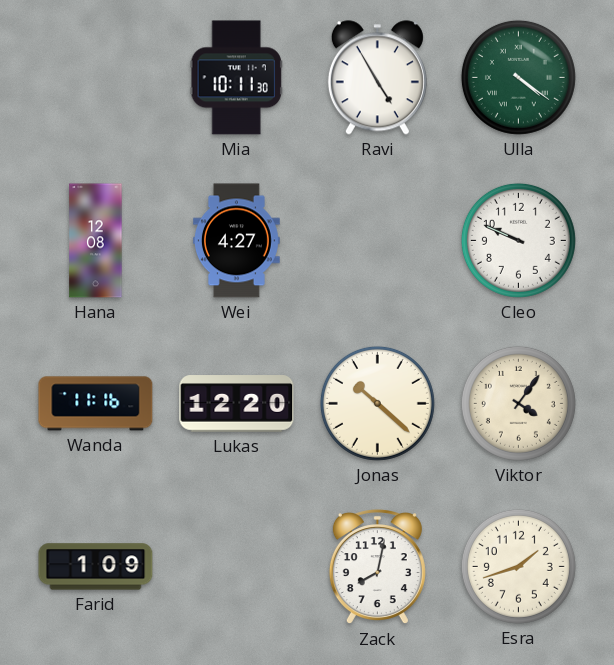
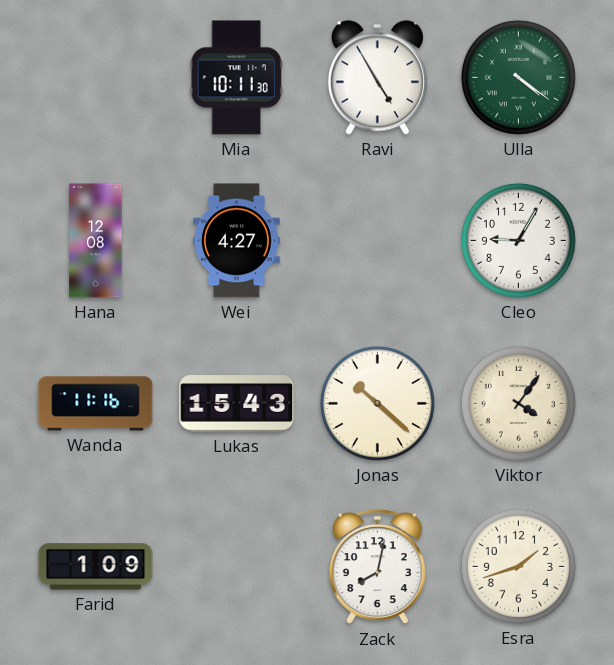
Cleo: 9:49 -> 9:05 (518, 240)
Lukas: 12:20 -> 15:43 (237, 404)
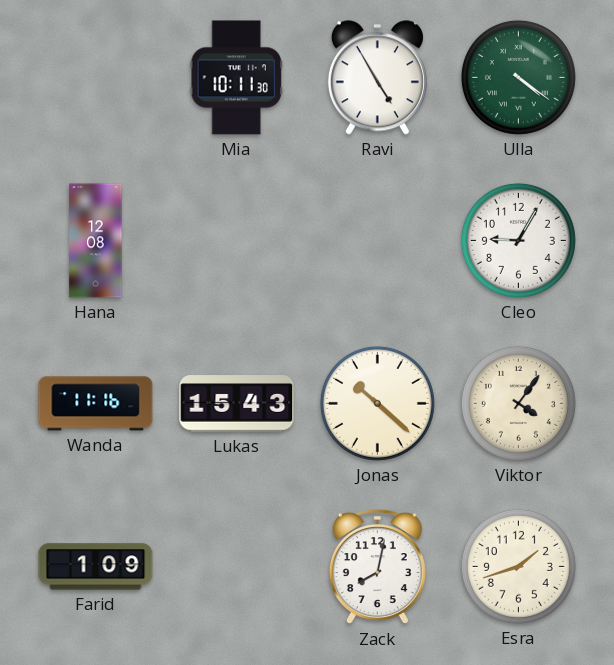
Wei: 4:27 -> none (236, 241)
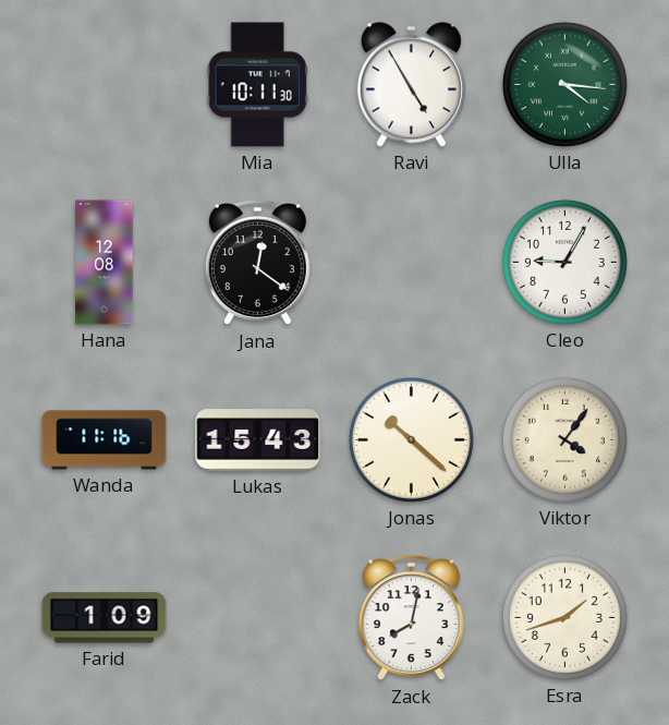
Ulla: 4:21 -> 4:16 (564, 84)
Jana: none -> 12:21 (257, 263)
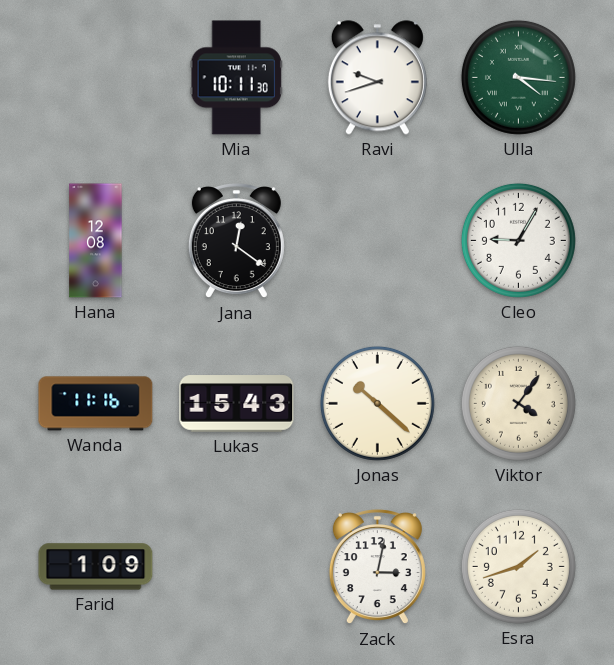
Ravi: 4:55 -> 9:42 (377, 78)
Zack: 8:02 -> 3:02 (377, 567)
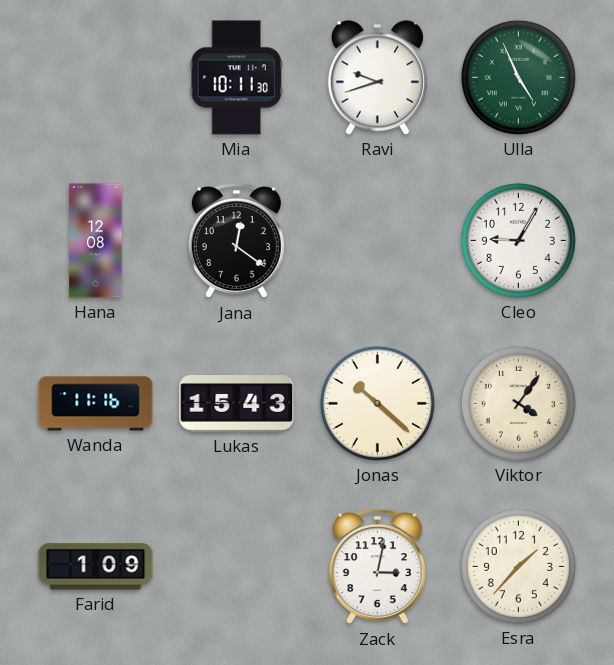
Ulla: 4:16 -> 4:56 (518, 77)
Esra: 1:42 -> 1:37 (518, 566)
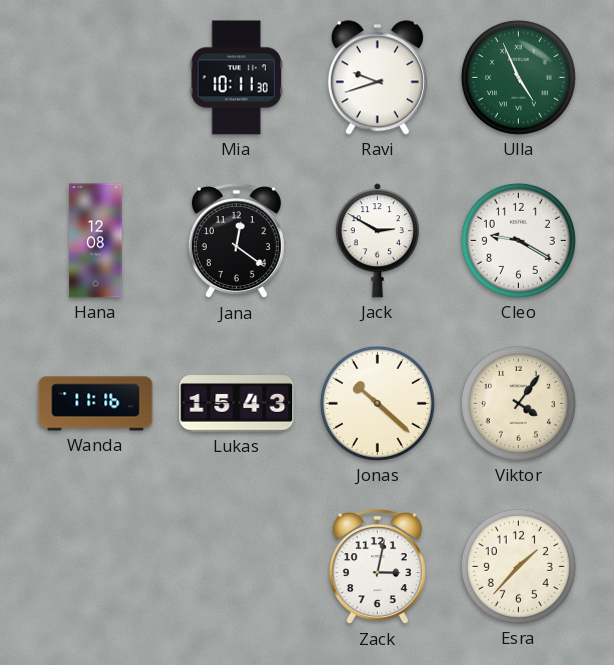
Jack: none -> 2:50 (377, 241)
Cleo: 9:05 -> 9:20 (518, 240)
Farid: 1:09 -> none (96, 567)
